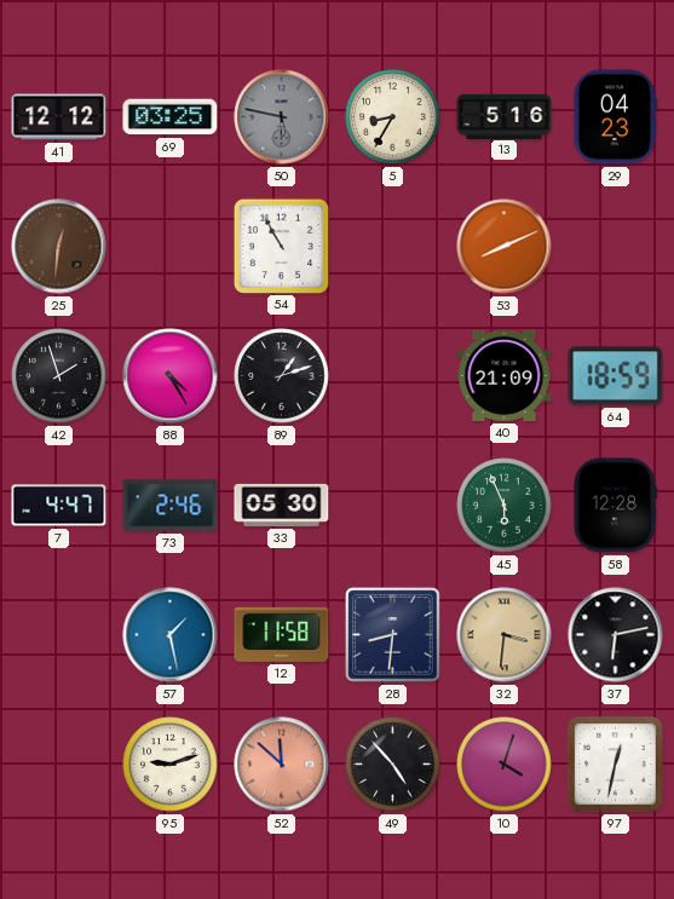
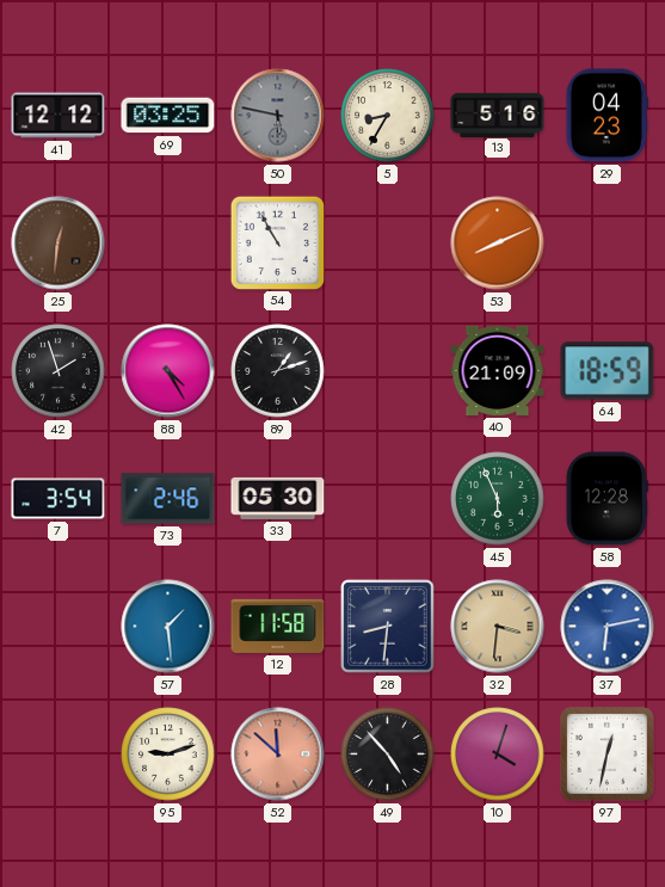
7: 4:47 -> 3:54 (59, 499)
57: 1:28 -> 1:29 (168, 627)
37 dial: black -> blue (608, 627)
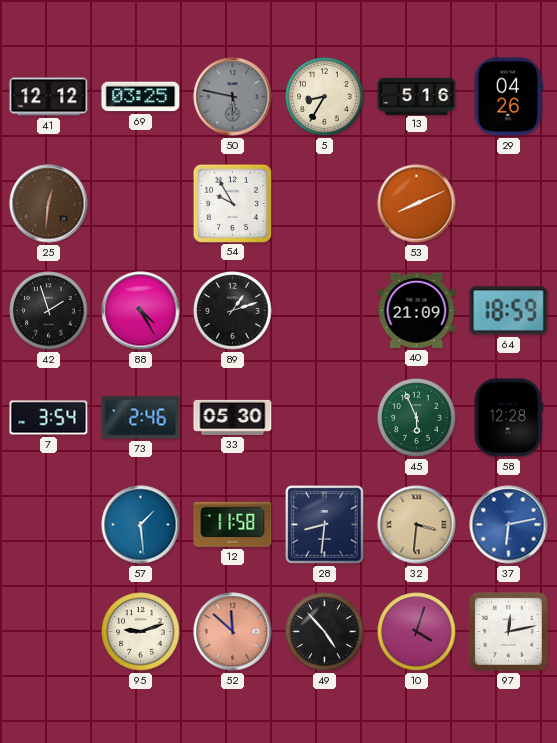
29: 04:23 -> 04:26 (508, 97)
54: 10:55 -> 9:55 (232, 203)
97: 12:32 -> 12:13 (509, 632)
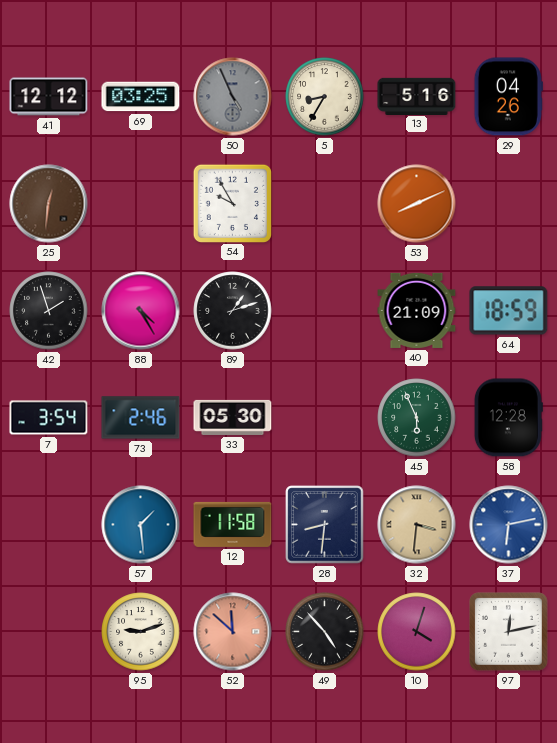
50: 5:47 -> 4:56 (233, 97)
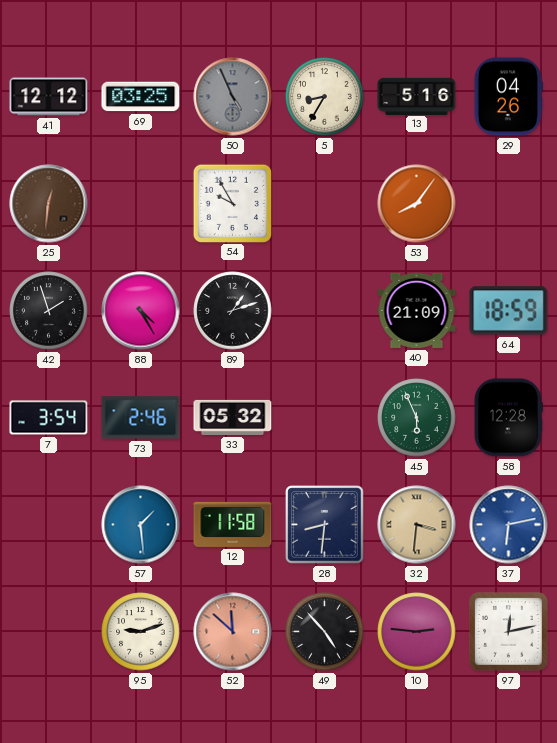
53: 8:11 -> 8:06 (417, 204)
33: 05:30 -> 05:32 (233, 417)
10: 4:03 -> 2:46 (417, 632)
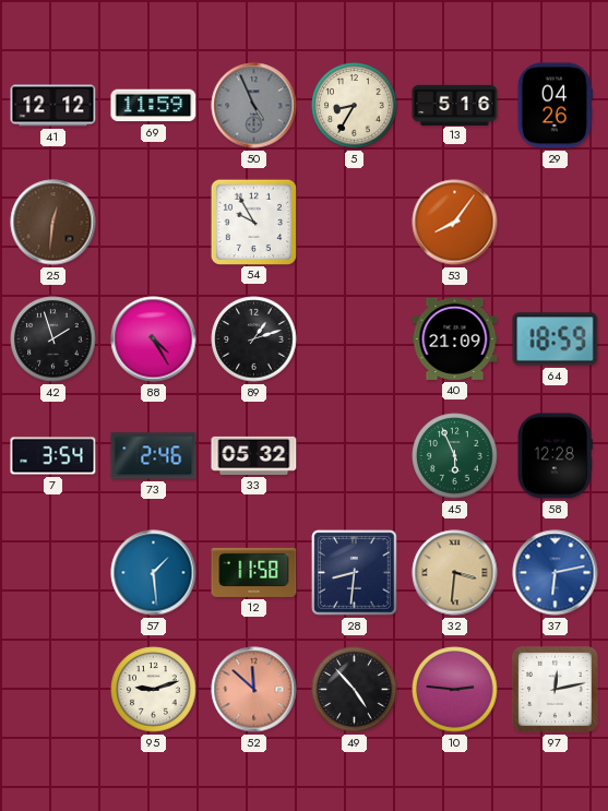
69: 03:25 -> 11:59 (154, 106)
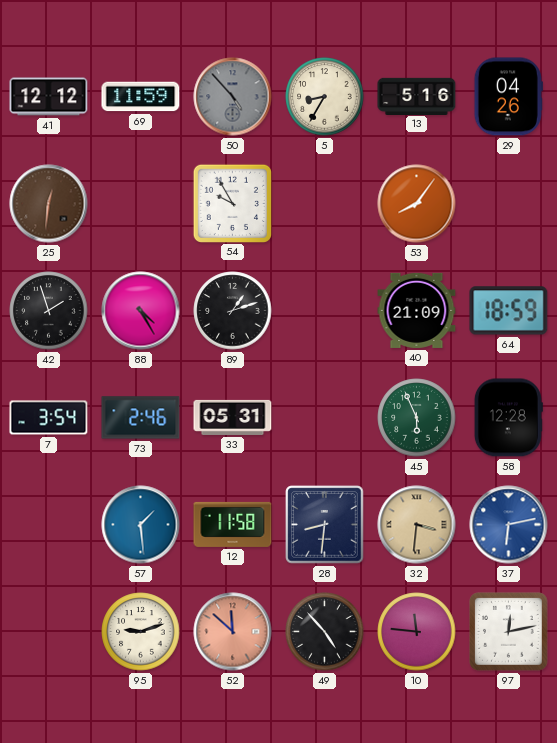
50: 4:56 -> 4:53 (233, 97)
33: 05:32 -> 05:31 (233, 417)
10: 2:46 -> 11:46 (417, 632)
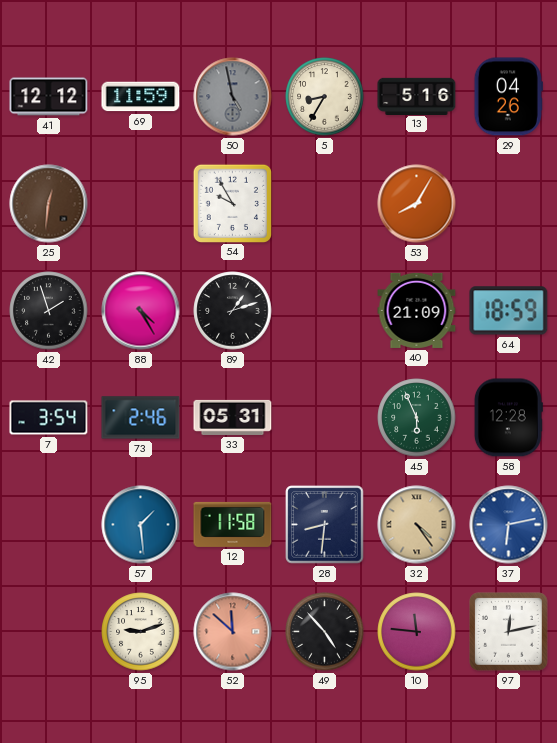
50: 4:53 -> 4:58 (233, 97)
53: 8:06 -> 8:05 (417, 204)
32: 3:31 -> 4:24 (417, 525)
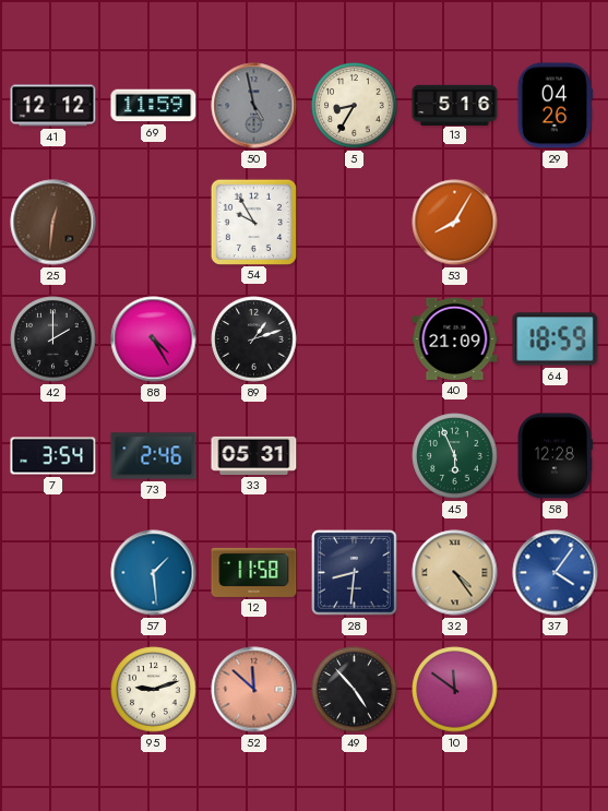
42: 1:57 -> 2:00 (53, 339)
37: 6:13 -> 4:06 (556, 573)
10: 11:46 -> 11:51 (455, 690)
97: 12:13 -> none (509, 632)
